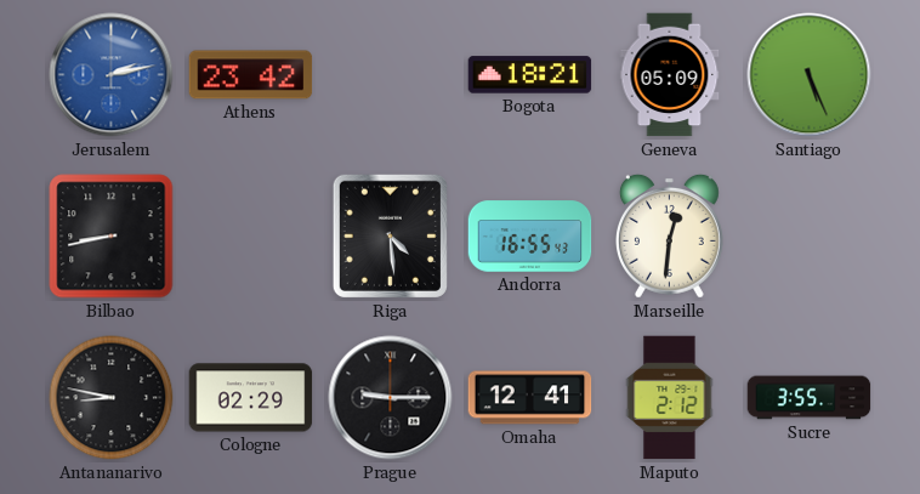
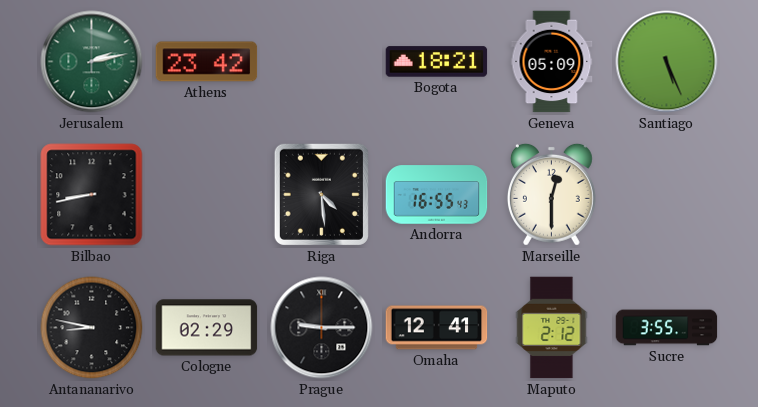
Jerusalem dial: blue -> green (92, 62)
Marseille: 12:31 -> 12:30 (551, 194)
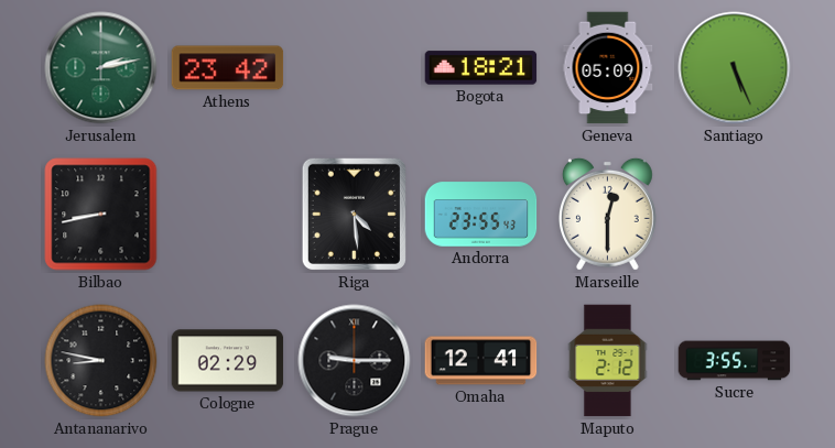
Andorra: 16:55 -> 23:55 (481, 215)
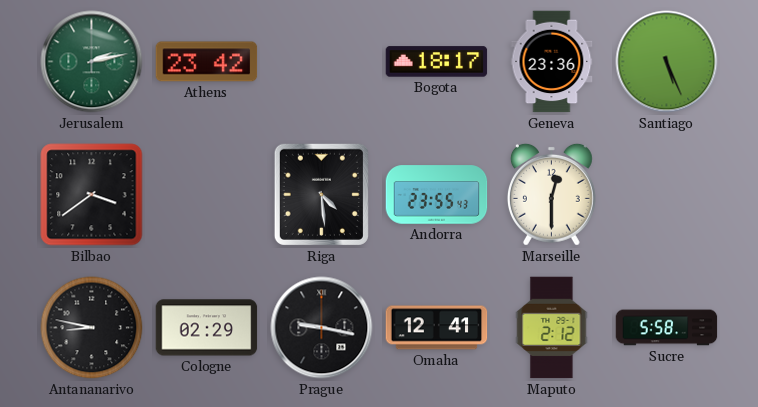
Bogota: 18:21 -> 18:17 (437, 62)
Geneva: 05:09 -> 23:36 (552, 62)
Bilbao: 8:43 -> 3:39 (92, 195)
Prague: 9:15 -> 9:17 (322, 328)
Sucre: 3:55 -> 5:58 (667, 328)
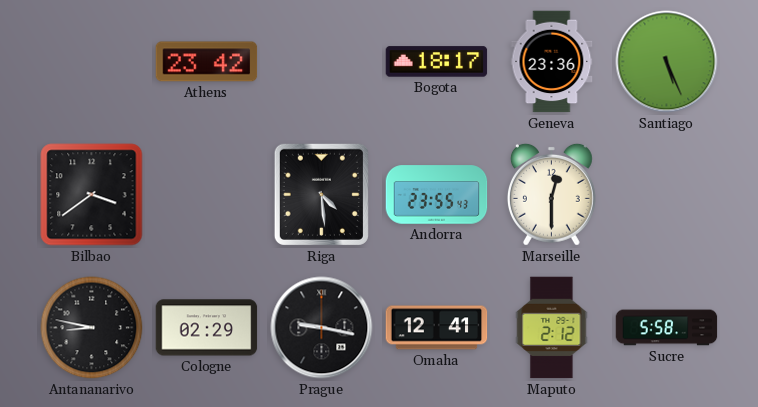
Jerusalem: 2:13 -> none (92, 62)
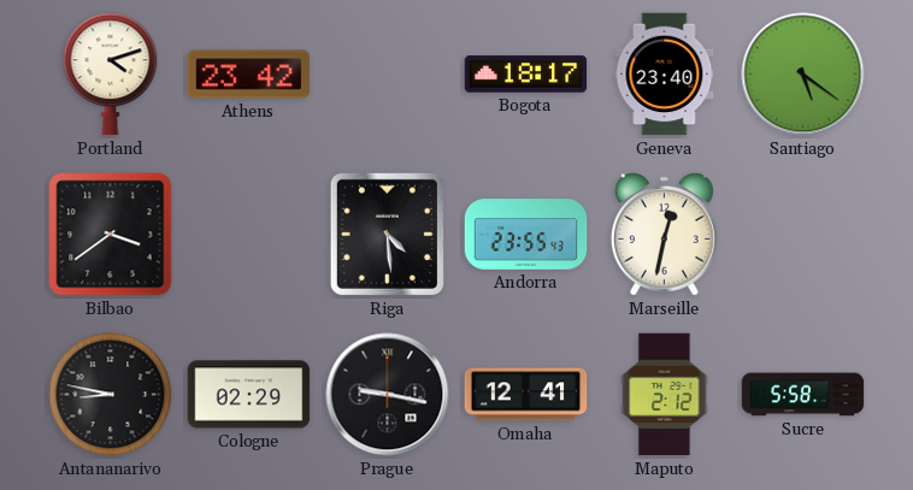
Portland: none -> 4:12 (111, 75)
Geneva: 23:36 -> 23:40 (665, 75)
Santiago: 5:26 -> 5:21 (803, 75)
Marseille: 12:30 -> 12:32 (664, 234)
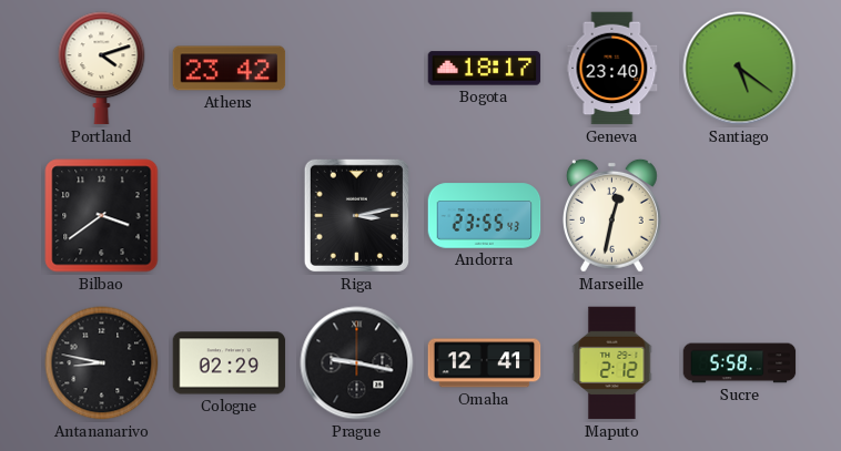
Riga: 4:29 -> 3:13 (356, 215)
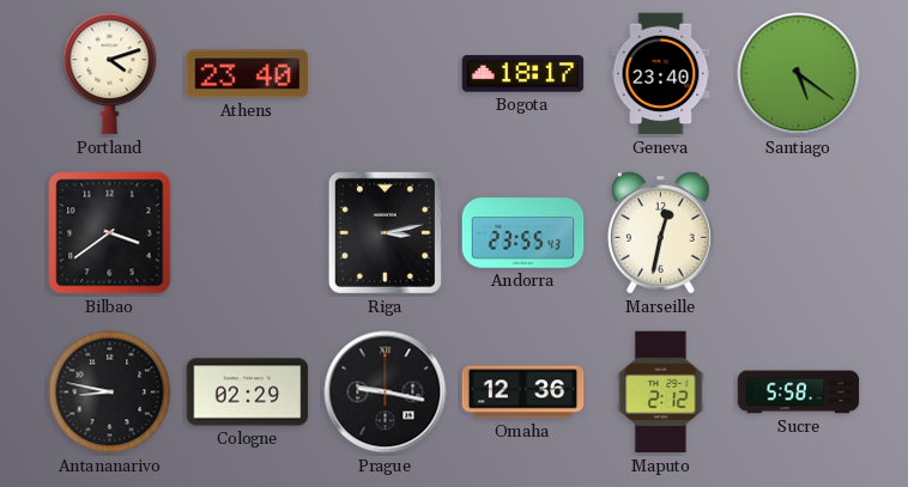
Athens: 23:42 -> 23:40 (248, 74)
Omaha: 12:41 -> 12:36 (523, 392)
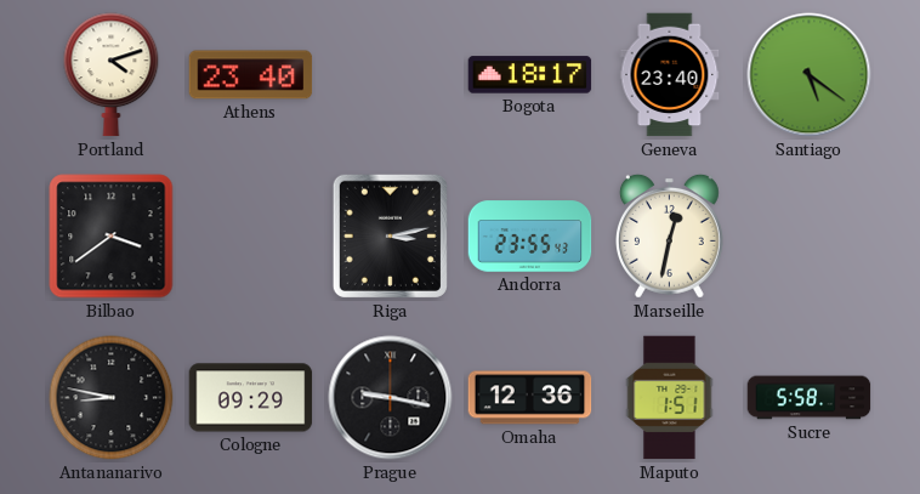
Cologne: 02:29 -> 09:29 (251, 398)
Maputo: 2:12 -> 1:51 (670, 398)
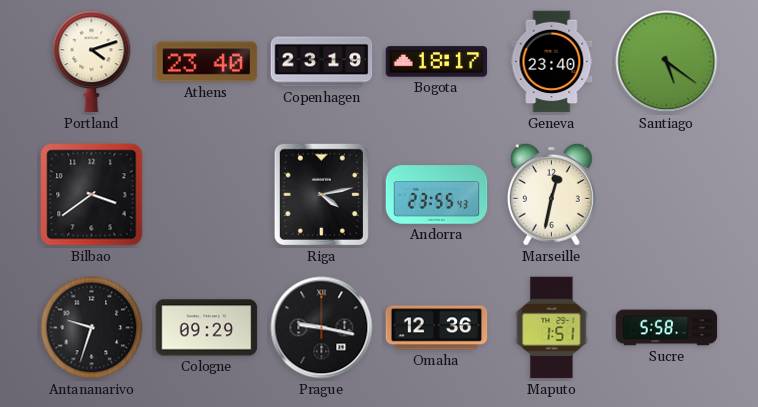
Copenhagen: none -> 23:19 (322, 62)
Riga: 3:13 -> 4:13 (321, 194)
Antananarivo: 8:47 -> 9:33 (92, 328)
